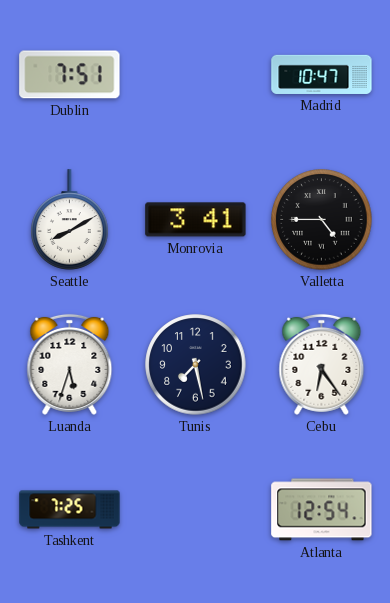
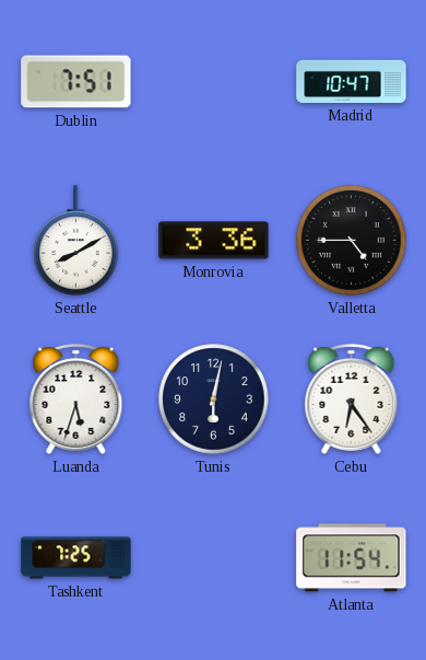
Monrovia: 3:41 -> 3:36 (214, 241)
Tunis: 7:28 -> 6:02 (214, 400)
Atlanta: 12:54 -> 11:54 (352, 558)
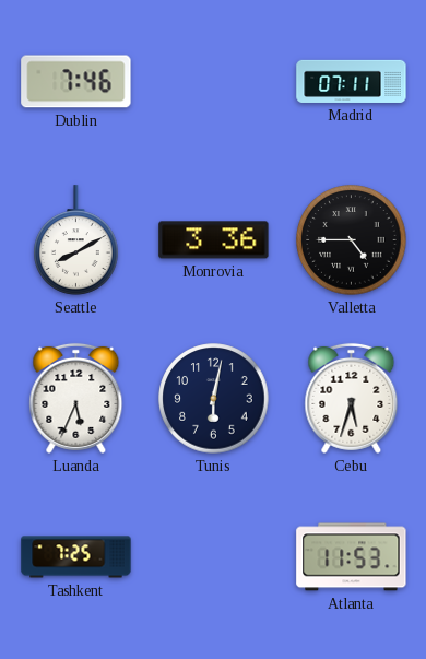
Dublin: 7:51 -> 7:46 (76, 82)
Madrid: 10:47 -> 07:11 (352, 81)
Luanda: 5:33 -> 5:34 (76, 398)
Cebu: 6:24 -> 5:33 (352, 398)
Atlanta: 11:54 -> 11:53 (352, 557)
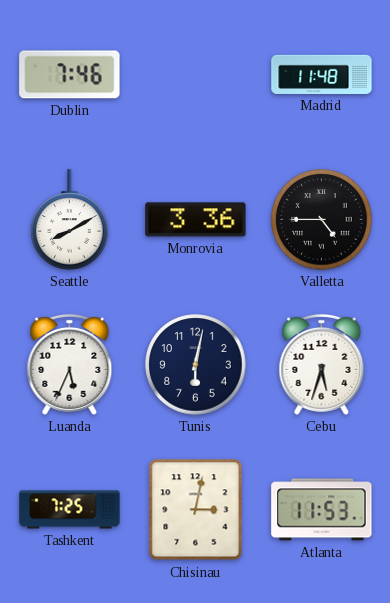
Madrid: 07:11 -> 11:48 (322, 74)
Chisinau: none -> 3:02 (196, 510)
